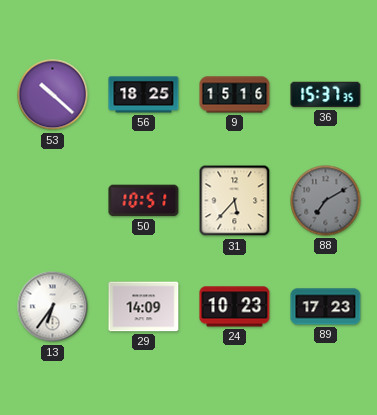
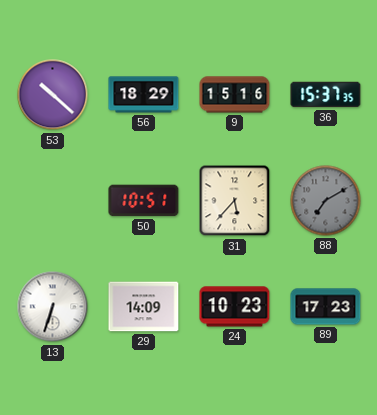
56: 18:25 -> 18:29 (144, 95)
13: 6:36 -> 6:33 (53, 307)
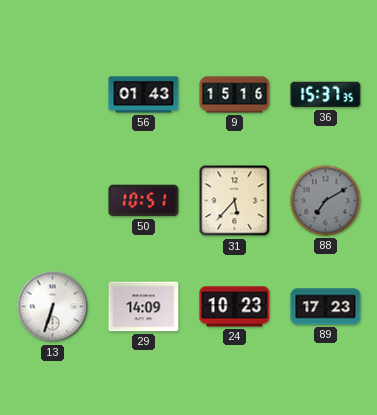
53: 10:22 -> none (53, 95)
56: 18:29 -> 01:43 (144, 95)
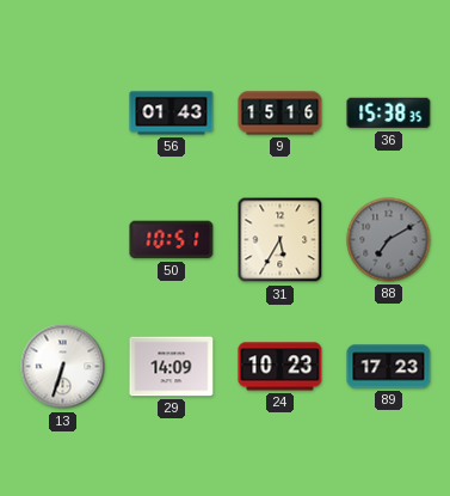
36: 15:37 -> 15:38 (389, 114)
31: 5:37 -> 5:35 (281, 240)
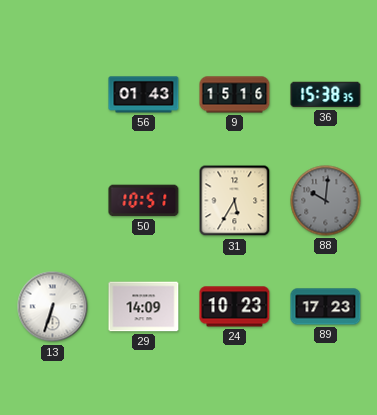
88: 7:10 -> 10:01 (326, 201)
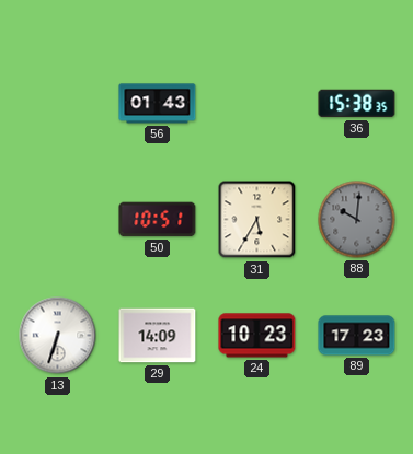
9: 15:16 -> none (235, 95)
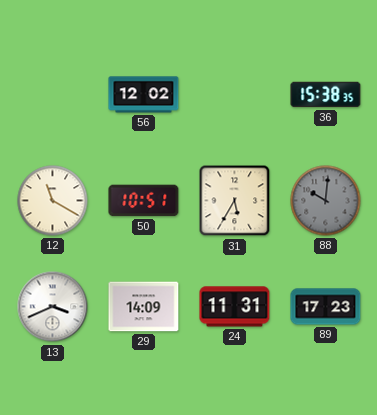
56: 01:43 -> 12:02 (144, 95)
12: none -> 11:20 (53, 201)
13: 6:33 -> 3:41 (53, 307)
24: 10:23 -> 11:31 (235, 307)
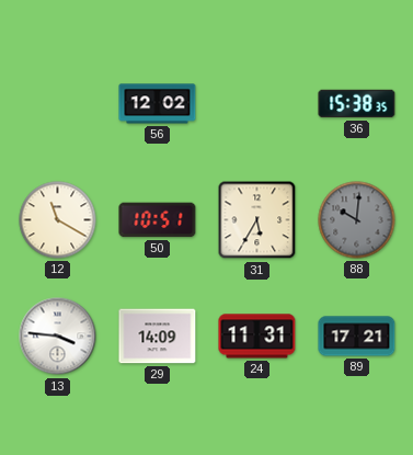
13: 3:41 -> 3:46 (58, 337)
89: 17:23 -> 17:21 (357, 337)
